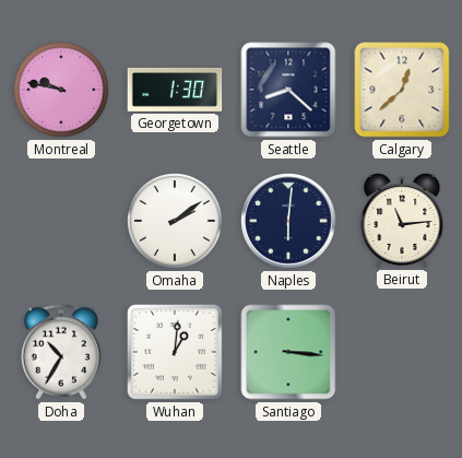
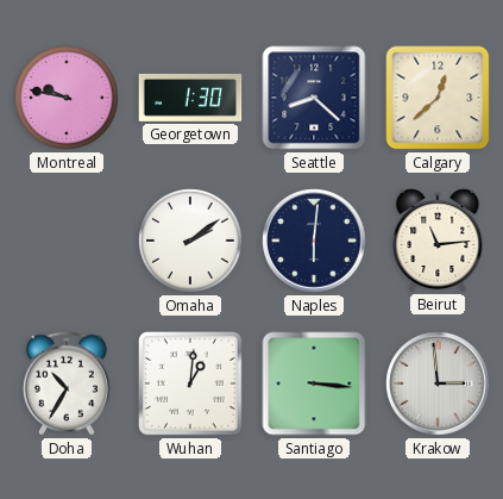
Krakow: none -> 2:59 (438, 383)
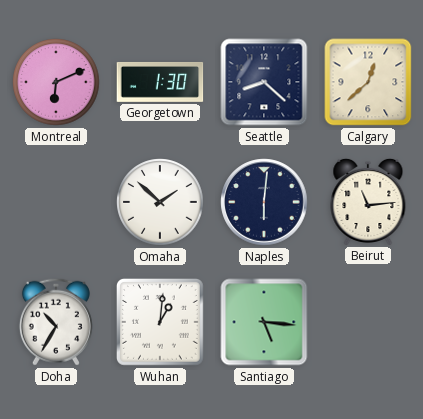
Montreal: 9:47 -> 6:11 (56, 82)
Omaha: 2:09 -> 1:52 (160, 202)
Santiago: 3:16 -> 5:16 (264, 322)
Krakow: 2:59 -> none (438, 383)
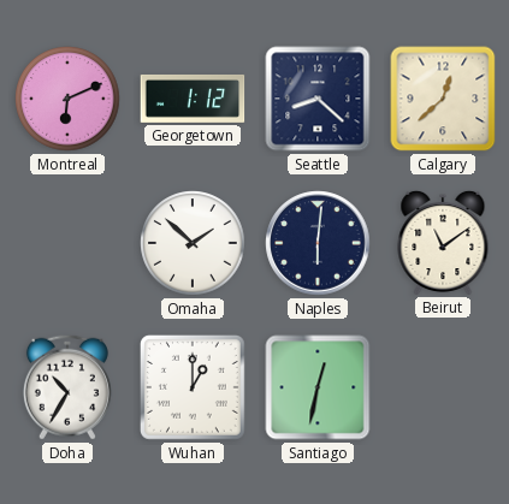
Georgetown: 1:30 -> 1:12 (193, 99)
Beirut: 11:14 -> 11:09 (443, 242)
Wuhan: 1:01 -> 1:00 (193, 387)
Santiago: 5:16 -> 12:32 (318, 387)
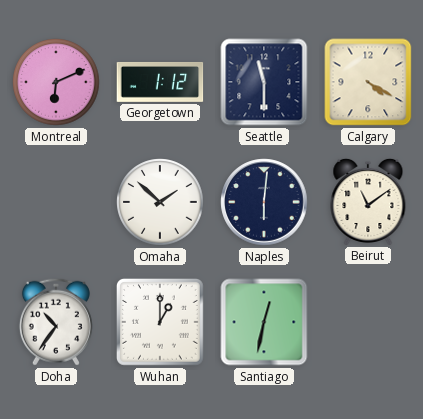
Seattle: 8:22 -> 11:30 (264, 82)
Calgary: 12:38 -> 4:20 (368, 82)
Doha: 10:35 -> 10:36 (56, 322)
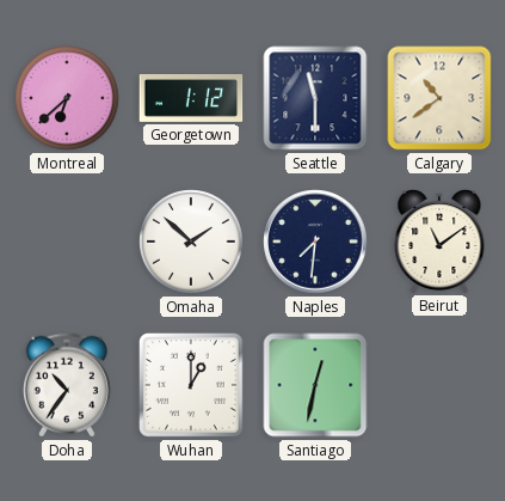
Montreal: 6:11 -> 6:38 (67, 98)
Calgary: 4:20 -> 10:39 (439, 98)
Naples: 6:01 -> 7:31 (315, 242)
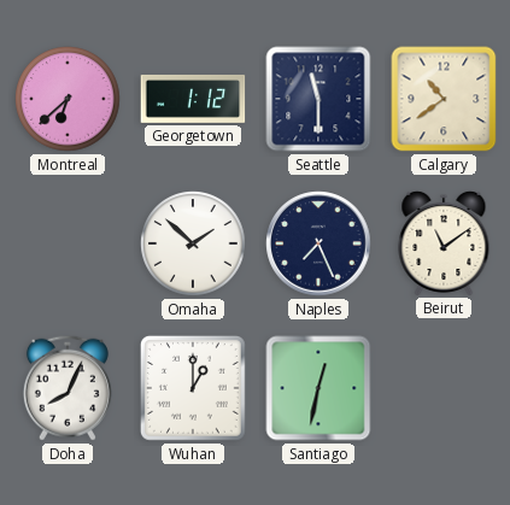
Naples: 7:31 -> 7:26 (318, 243)
Doha: 10:36 -> 8:04 (68, 388)
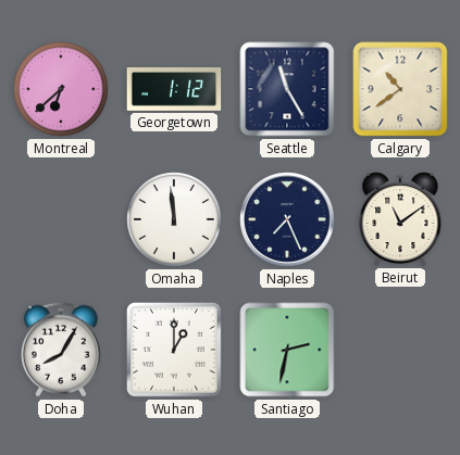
Seattle: 11:30 -> 11:25 (287, 89)
Omaha: 1:52 -> 11:59 (174, 219)
Doha: 8:04 -> 8:05 (61, 350)
Santiago: 12:32 -> 2:32 (287, 350)
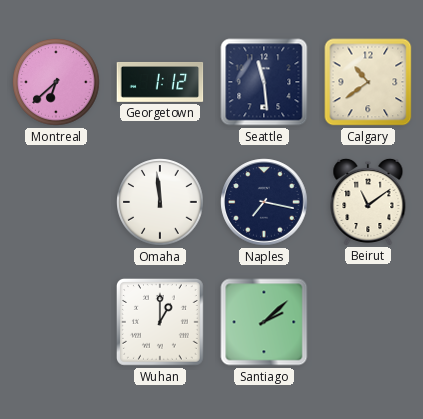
Seattle: 11:25 -> 11:29 (264, 82)
Naples: 7:26 -> 7:17 (264, 202)
Doha: 8:05 -> none (61, 350)
Santiago: 2:32 -> 2:08 (264, 322)
